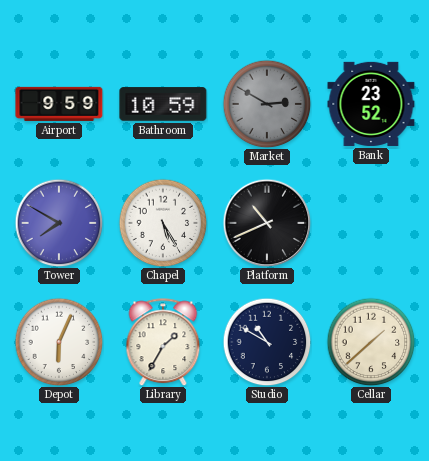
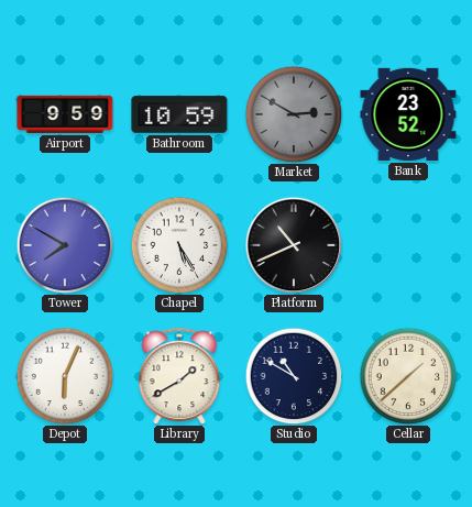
Library: 1:35 -> 1:40 (179, 376)
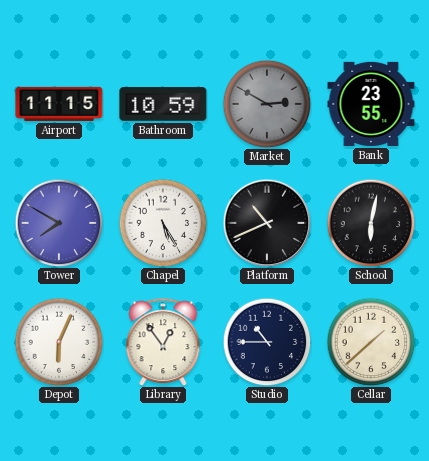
Airport: 9:59 -> 11:15 (59, 104)
Bank: 23:52 -> 23:55 (371, 104)
School: none -> 6:02 (371, 223)
Library: 1:40 -> 12:54 (163, 342)
Studio: 10:50 -> 10:45 (267, 342)
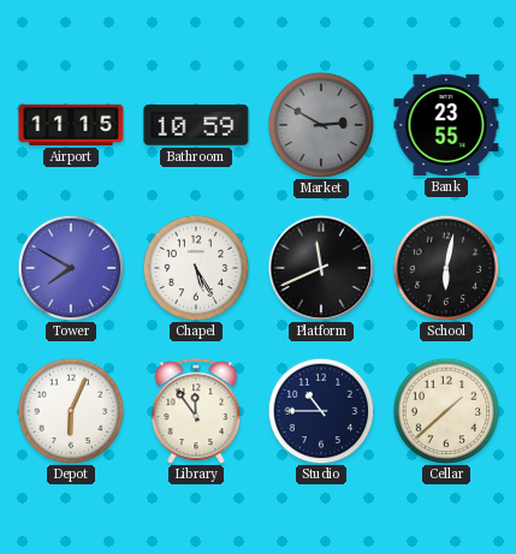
Platform: 10:41 -> 11:41 (321, 268)
Library: 12:54 -> 11:54 (196, 411)
